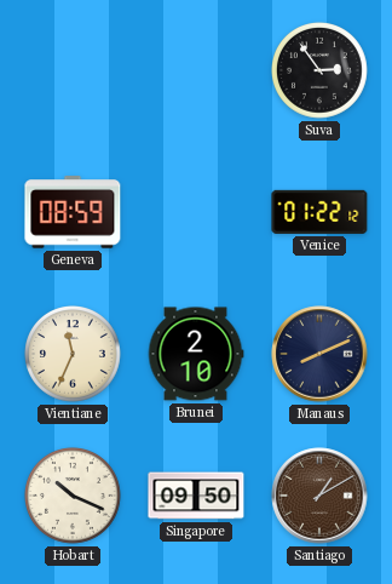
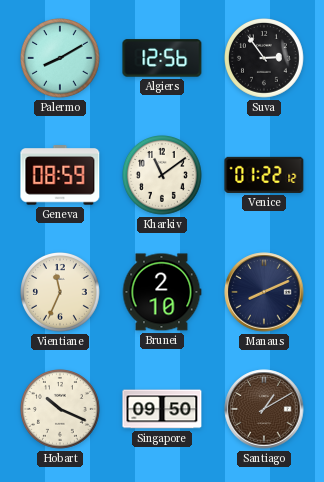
Palermo: none -> 8:10 (61, 59)
Algiers: none -> 12:56 (162, 58)
Kharkiv: none -> 11:09 (163, 176)
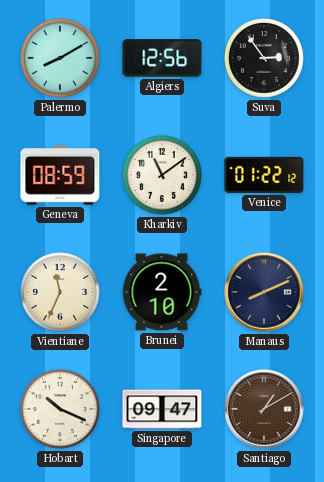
Singapore: 09:50 -> 09:47 (162, 409)
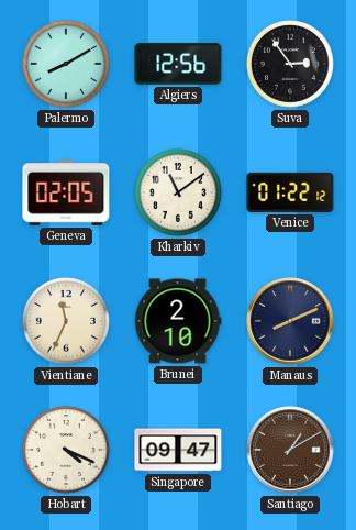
Geneva: 08:59 -> 02:05 (66, 192)
Hobart: 10:19 -> 4:19 (67, 451)
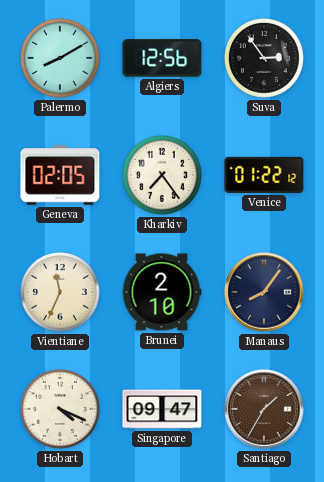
Kharkiv: 11:09 -> 7:24 (163, 176)
Manaus: 8:11 -> 8:06 (264, 292)
Santiago: 1:10 -> 1:35 (264, 409)
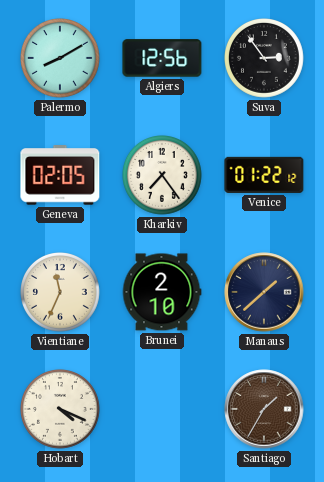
Manaus: 8:06 -> 1:38 (264, 292)
Singapore: 09:47 -> none (162, 409)
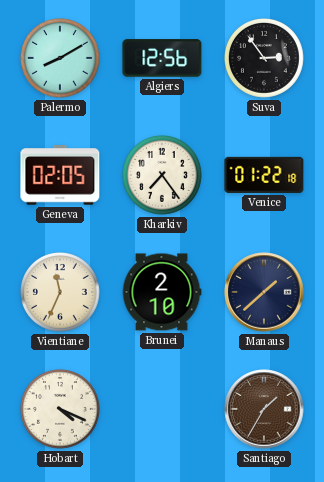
Venice: 01:22:12 -> 01:22:18 (264, 175)
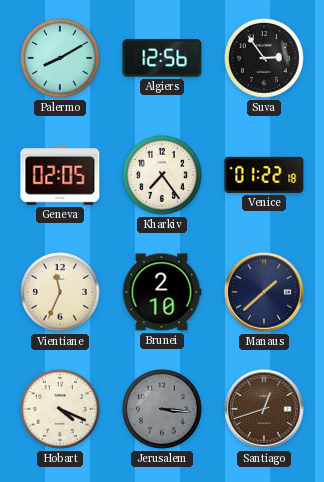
Jerusalem: none -> 3:16 (163, 410)
Santiago: 1:35 -> 12:42 (264, 409)
